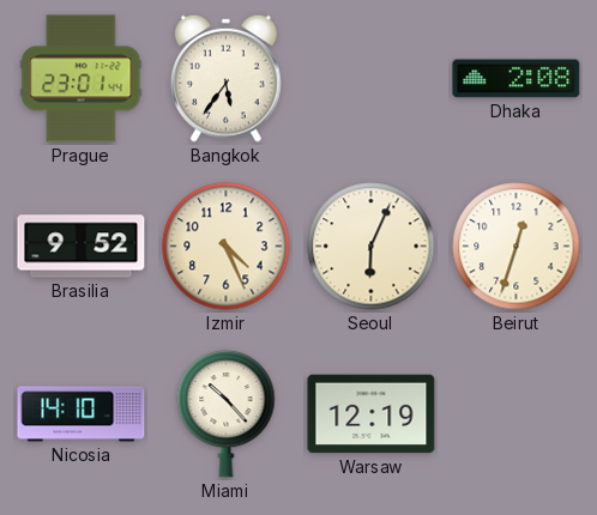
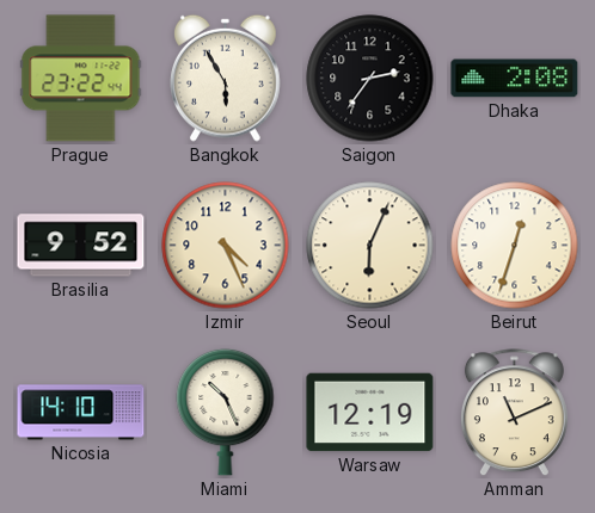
Prague: 23:01 -> 23:22 (81, 79)
Bangkok: 5:36 -> 5:55 (226, 78)
Saigon: none -> 2:36 (370, 79)
Miami: 10:23 -> 10:26 (226, 412)
Amman: none -> 11:11 (514, 413)
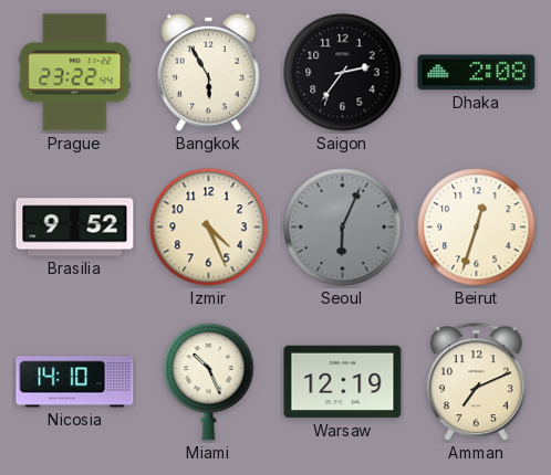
Seoul dial: cream -> grey (343, 228)
Amman: 11:11 -> 7:11 (476, 382)
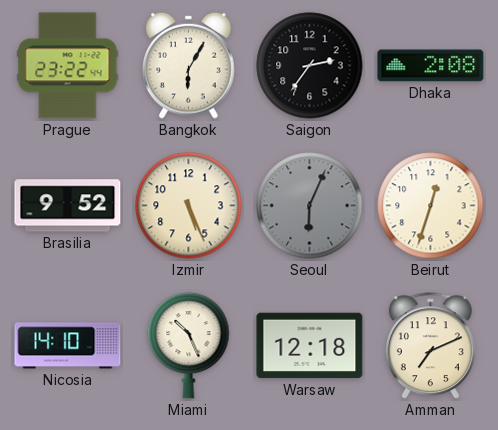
Bangkok: 5:55 -> 6:05 (189, 65)
Izmir: 4:26 -> 5:26 (189, 206)
Warsaw: 12:19 -> 12:18 (310, 346)
